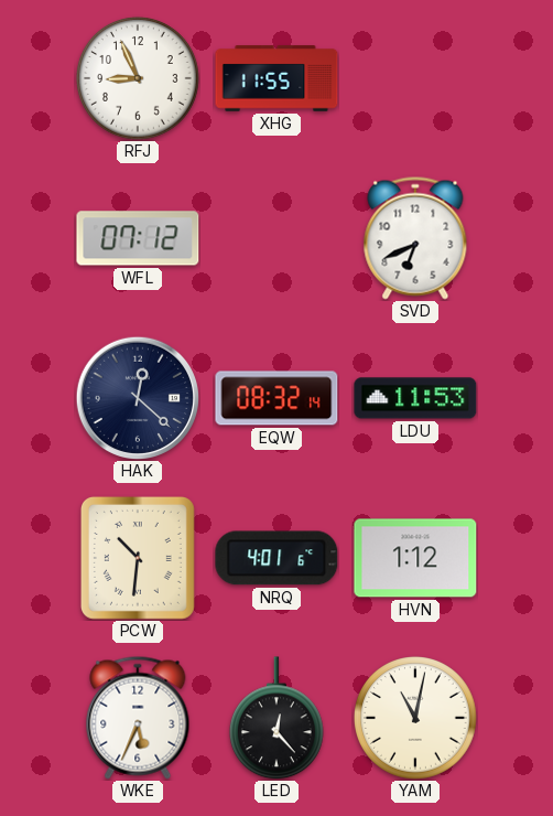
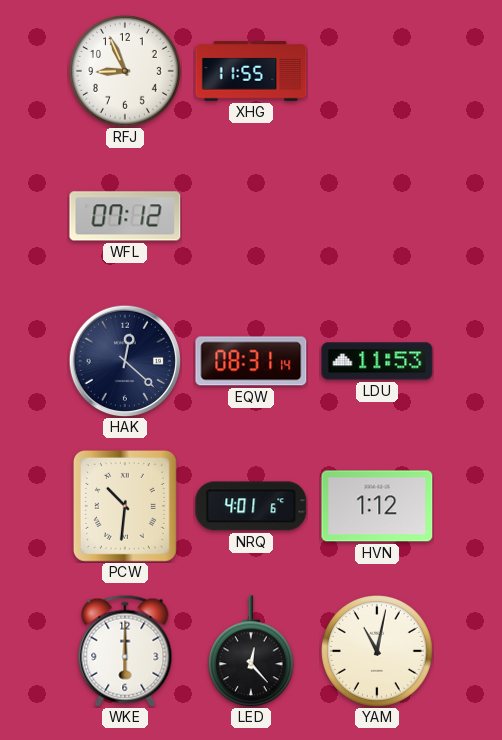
SVD: 6:41 -> none (415, 238)
EQW: 08:32 -> 08:31 (251, 361)
WKE: 5:34 -> 6:00 (125, 651)
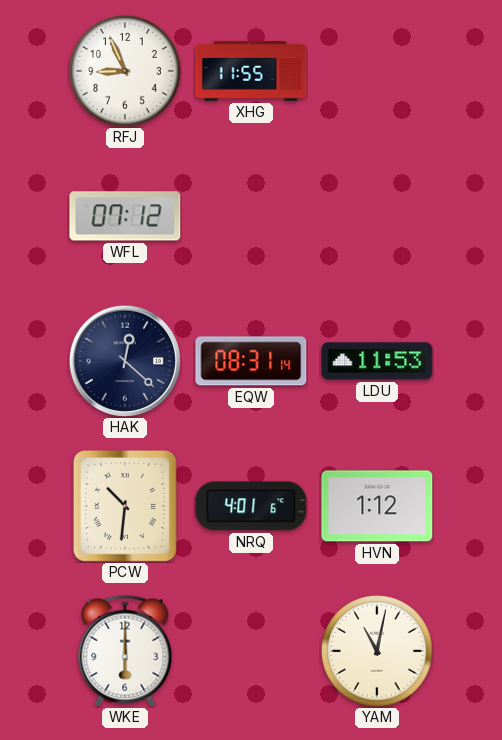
LED: 12:23 -> none (251, 651)
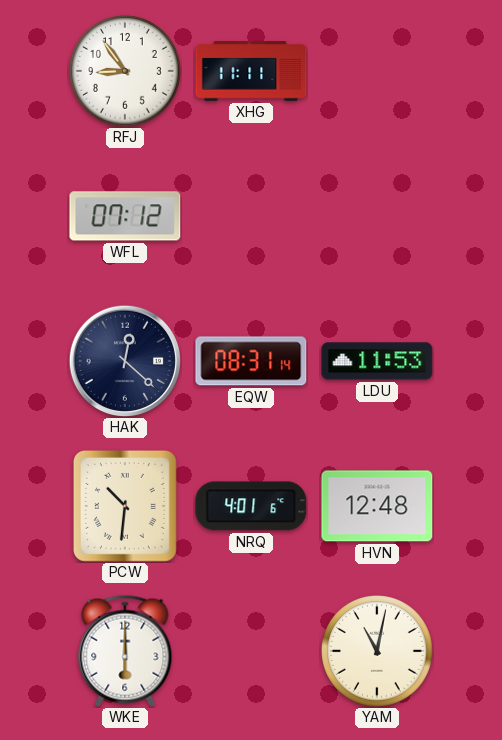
RFJ: 8:56 -> 8:54 (126, 72)
XHG: 11:55 -> 11:11 (251, 71)
HVN: 1:12 -> 12:48 (377, 506)
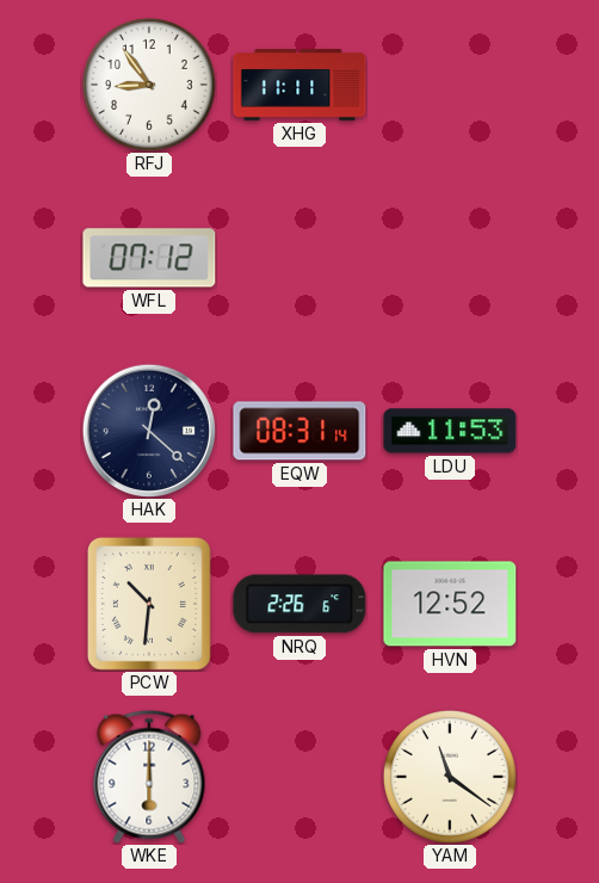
NRQ: 4:01 -> 2:26 (299, 604)
HVN: 12:48 -> 12:52 (450, 604)
YAM: 11:02 -> 11:21 (451, 778)
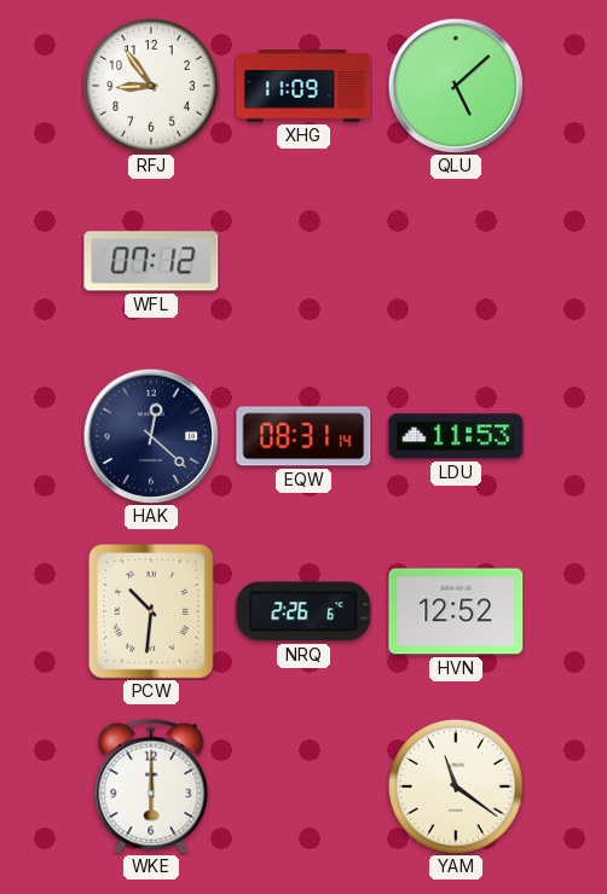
XHG: 11:11 -> 11:09 (303, 86)
QLU: none -> 5:08 (455, 85)
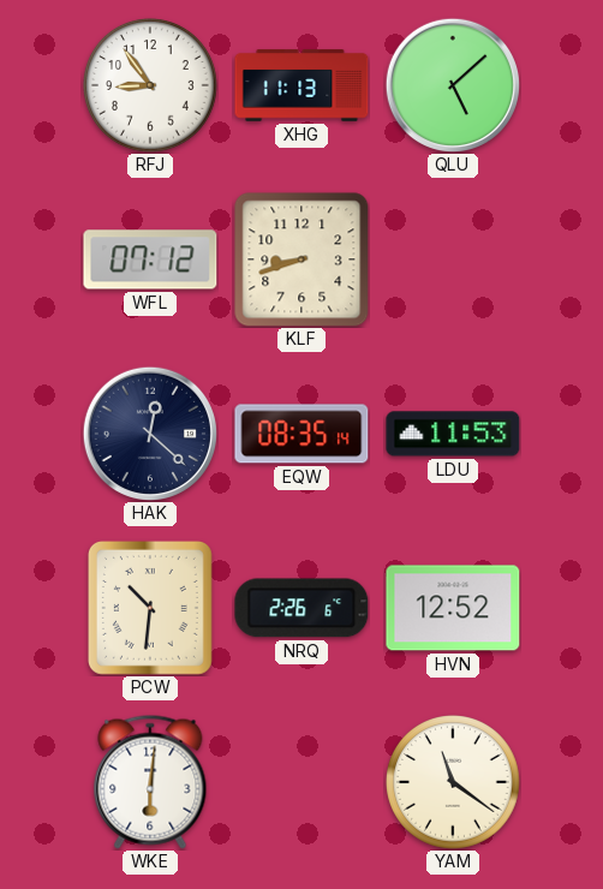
XHG: 11:09 -> 11:13 (301, 85)
KLF: none -> 8:42 (301, 259)
EQW: 08:31 -> 08:35 (301, 434)
WKE: 6:00 -> 6:01 (150, 782)
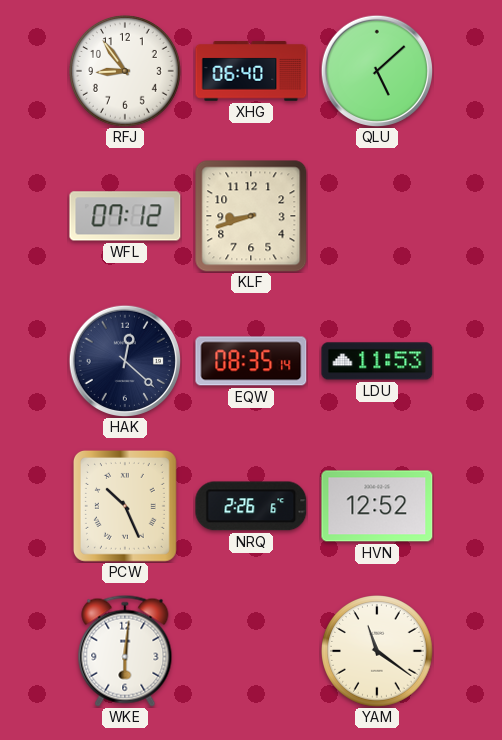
XHG: 11:13 -> 06:40 (251, 71)
PCW: 10:31 -> 10:26 (125, 506)
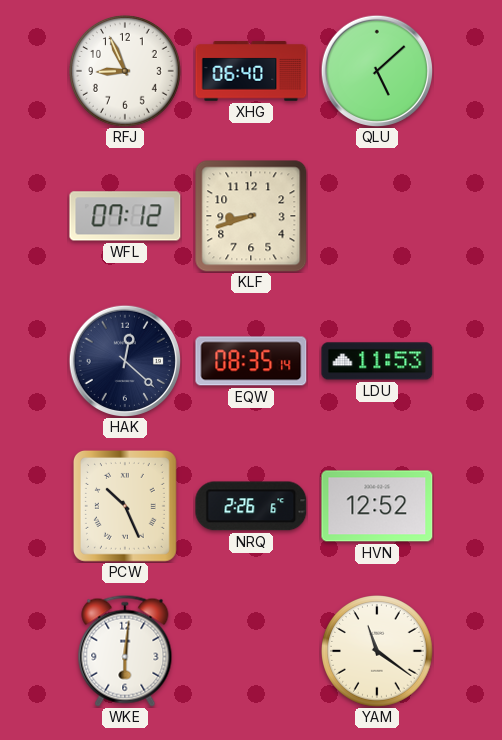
RFJ: 8:54 -> 8:56 (126, 72)
